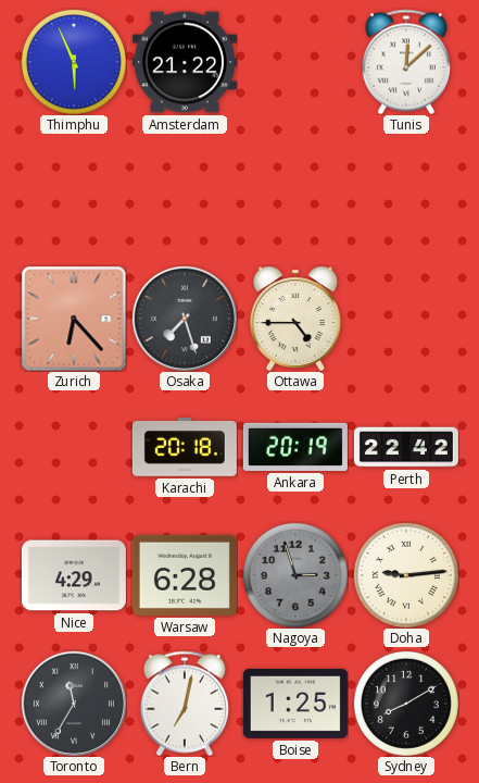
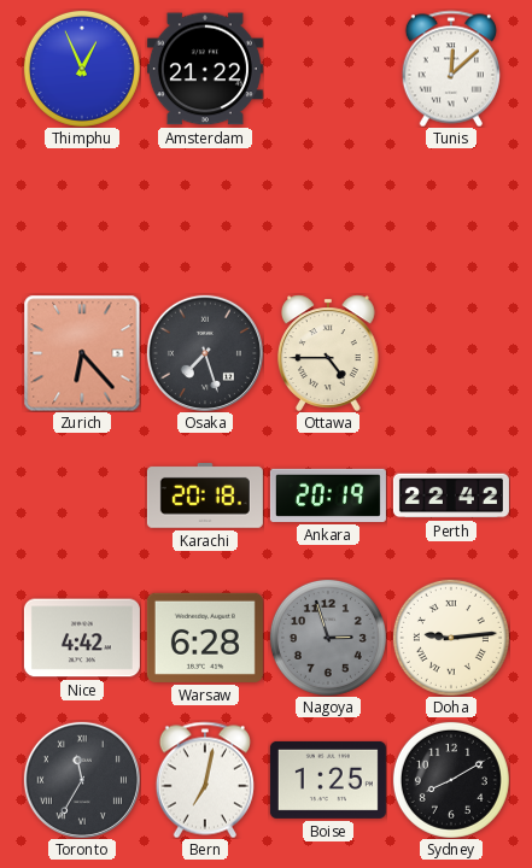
Thimphu: 5:56 -> 12:56 (82, 69)
Nice: 4:29 -> 4:42 (82, 638)
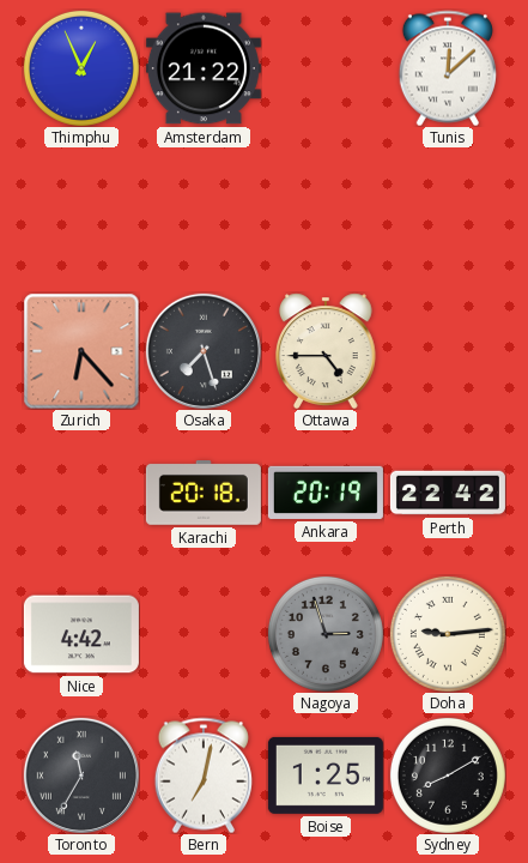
Warsaw: 6:28 -> none (205, 638)
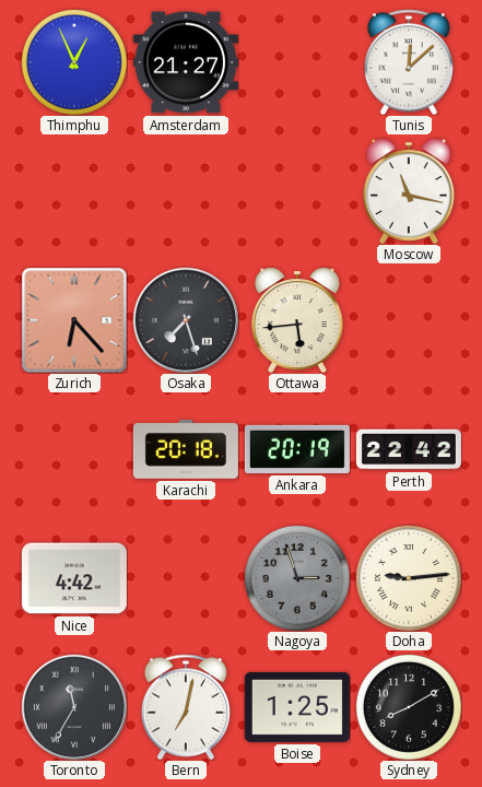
Amsterdam: 21:22 -> 21:27 (186, 62)
Moscow: none -> 11:17 (409, 191)
Ottawa: 4:45 -> 5:44 (297, 320)
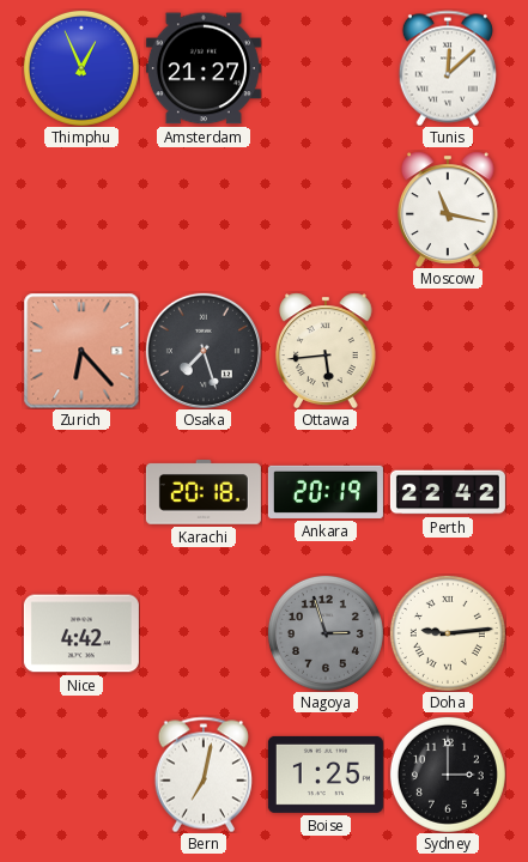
Toronto: 11:35 -> none (74, 707)
Sydney: 8:10 -> 3:00 (448, 775)
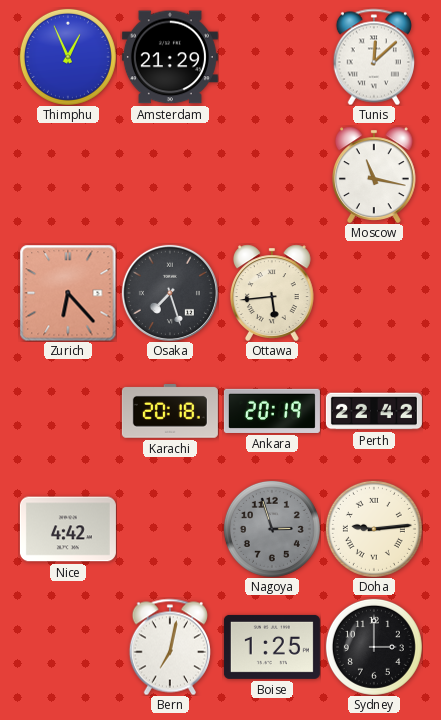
Amsterdam: 21:27 -> 21:29 (170, 57)
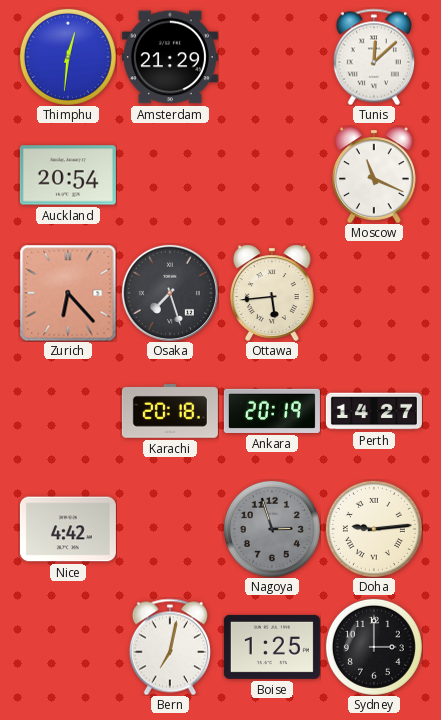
Thimphu: 12:56 -> 12:31 (68, 57)
Auckland: none -> 20:54 (68, 175)
Moscow: 11:17 -> 11:19 (374, 175)
Perth: 22:42 -> 14:27 (374, 411)
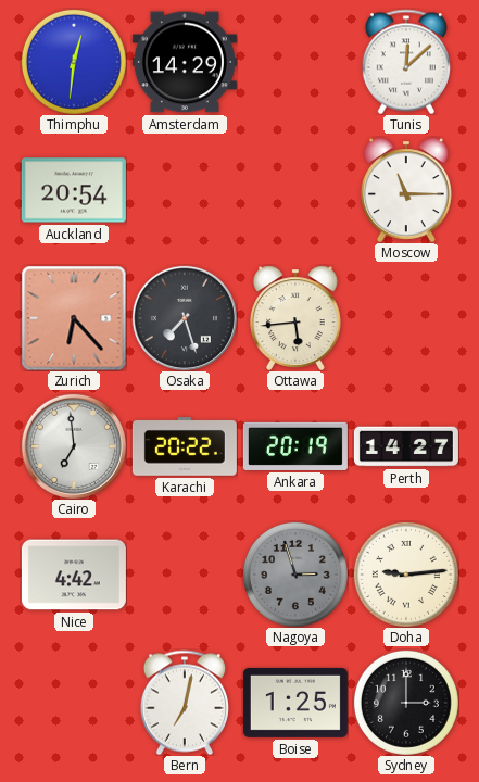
Amsterdam: 21:29 -> 14:29 (185, 62)
Moscow: 11:19 -> 11:15 (406, 190)
Cairo: none -> 6:59 (74, 446)
Karachi: 20:18 -> 20:22 (185, 447)
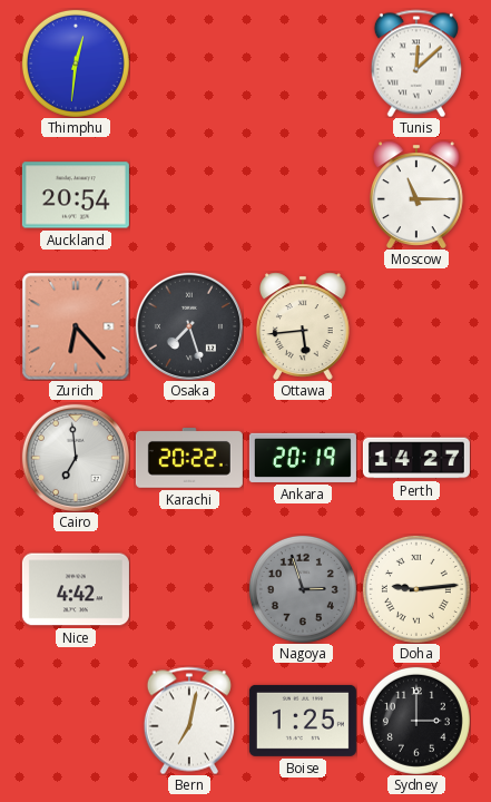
Amsterdam: 14:29 -> none (185, 62)
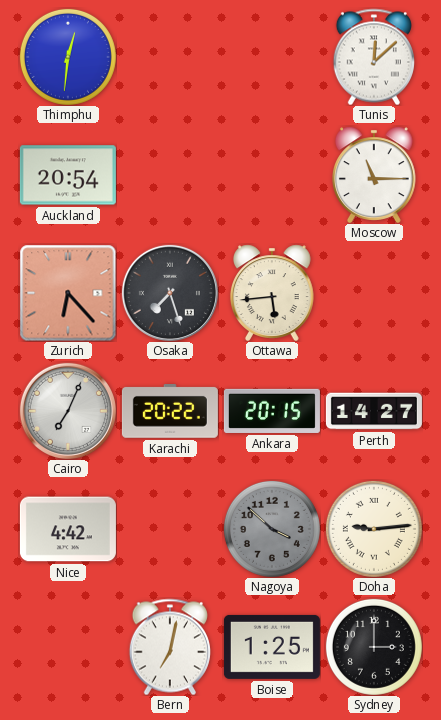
Cairo: 6:59 -> 7:04 (68, 411)
Ankara: 20:19 -> 20:15 (272, 411)
Nagoya: 2:57 -> 3:52 (272, 529)
